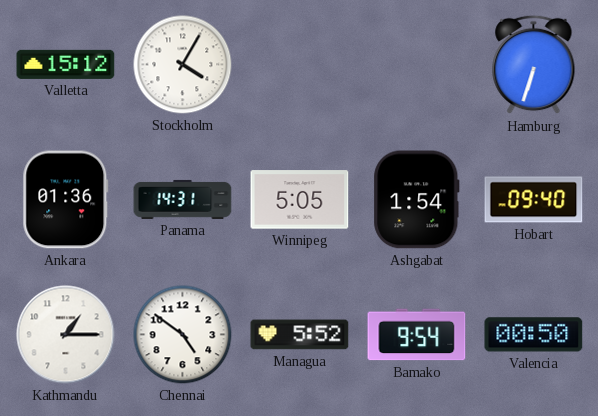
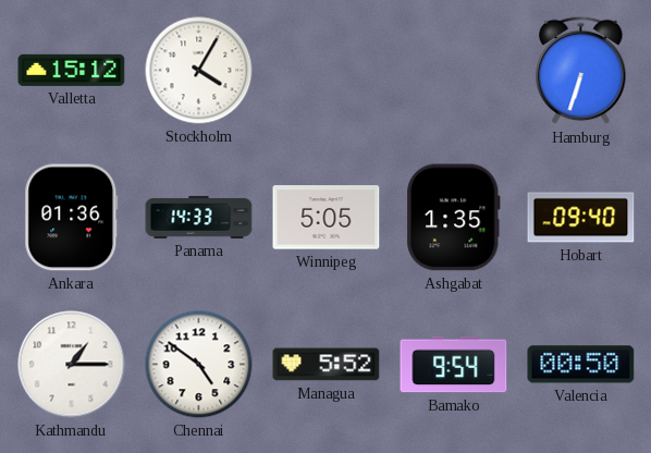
Panama: 14:31 -> 14:33 (199, 217)
Ashgabat: 1:54 -> 1:35 (454, 218)
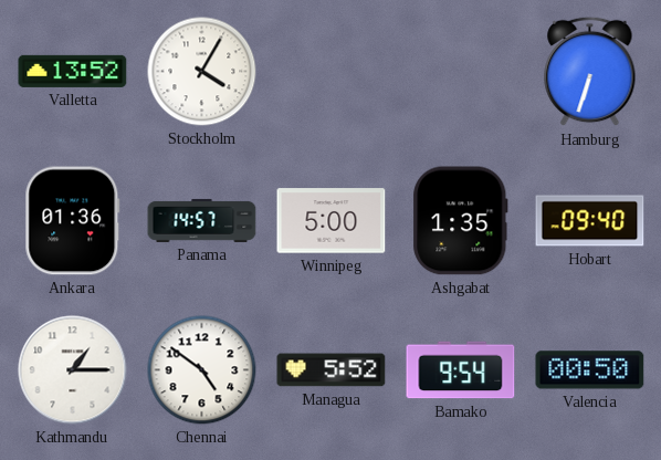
Valletta: 15:12 -> 13:52 (73, 71)
Panama: 14:33 -> 14:57 (202, 220)
Winnipeg: 5:05 -> 5:00 (332, 221)
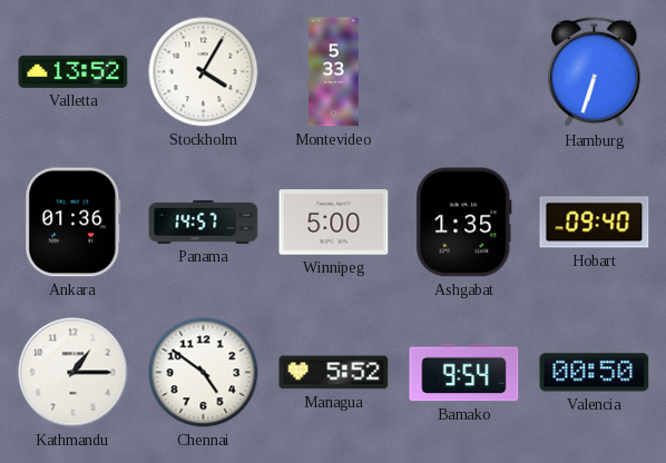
Montevideo: none -> 5:33 (334, 72)
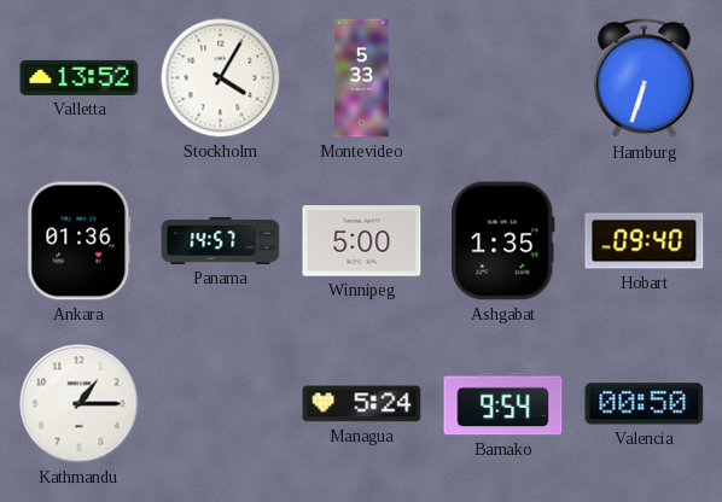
Chennai: 4:51 -> none (204, 373)
Managua: 5:52 -> 5:24 (362, 404)
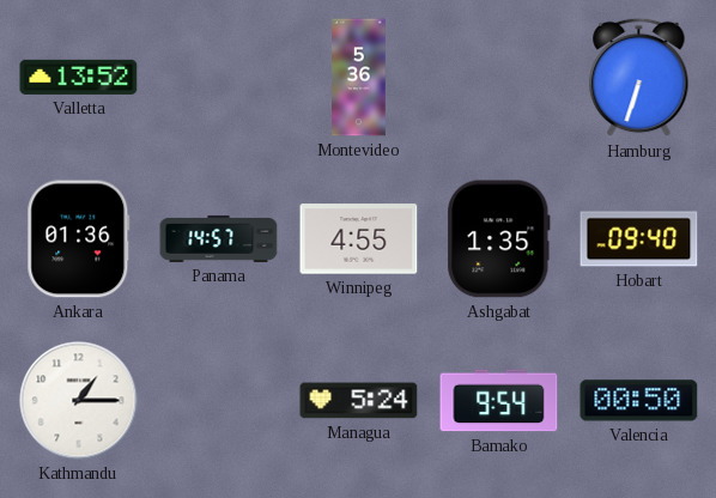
Stockholm: 4:05 -> none (221, 78)
Montevideo: 5:33 -> 5:36 (359, 78)
Winnipeg: 5:00 -> 4:55 (359, 239)
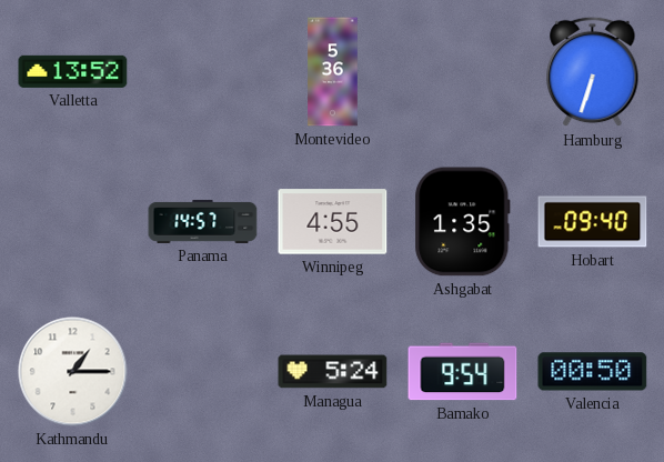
Ankara: 01:36 -> none (79, 239)
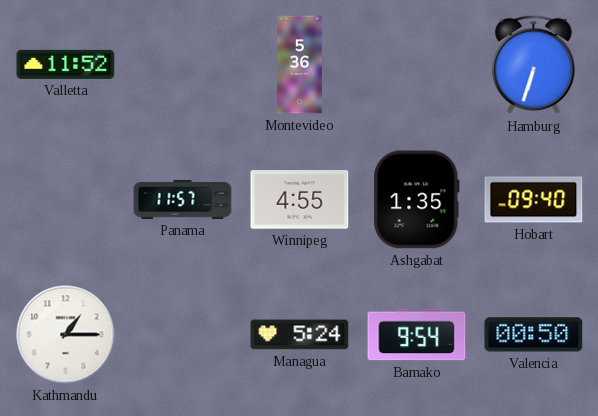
Valletta: 13:52 -> 11:52 (66, 64)
Panama: 14:57 -> 11:57 (183, 199)
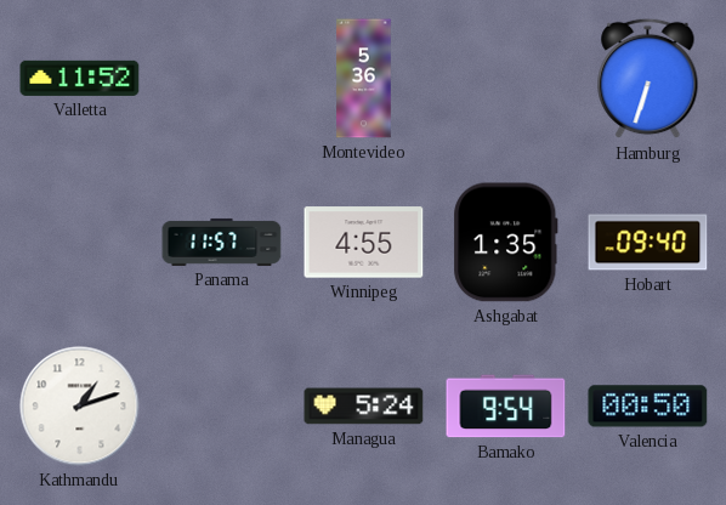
Kathmandu: 1:15 -> 1:12 (80, 407)
